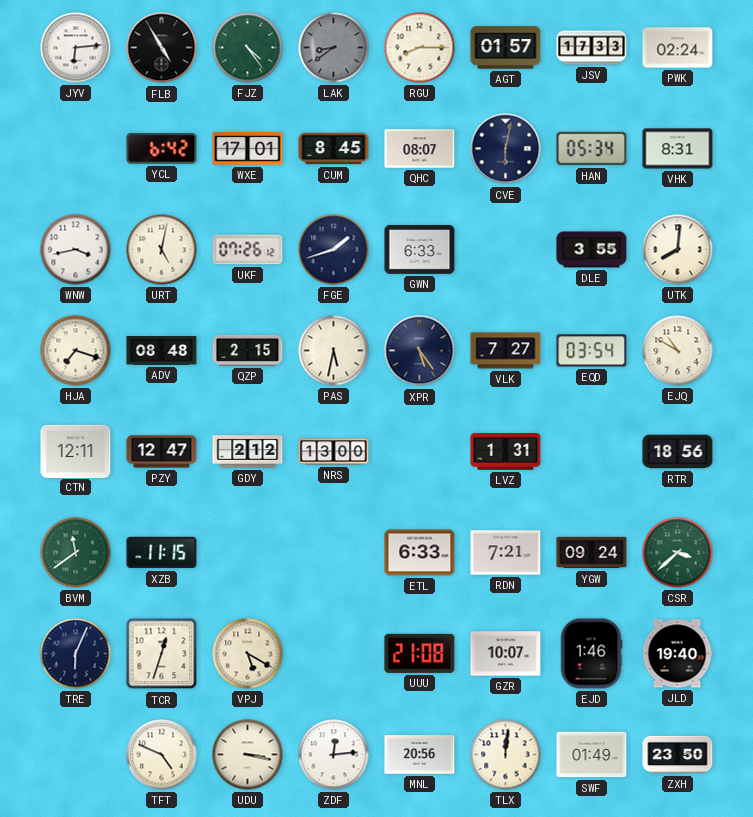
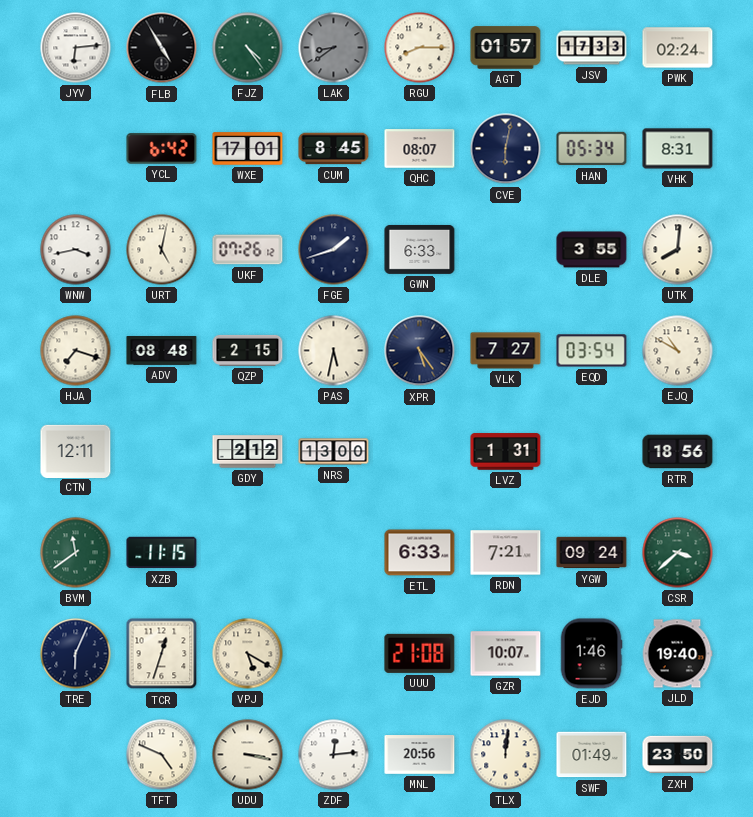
PZY: 12:47 -> none (162, 452)
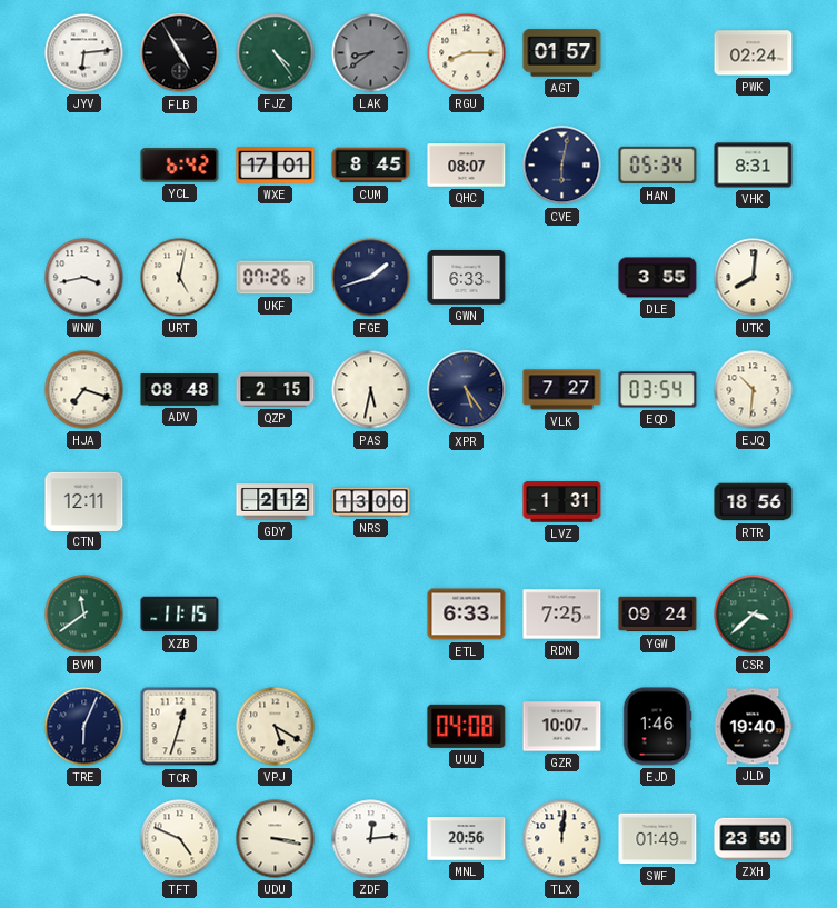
JSV: 17:33 -> none (592, 48)
EJQ: 10:50 -> 10:31 (754, 390)
RDN: 7:21 -> 7:25 (562, 615)
UUU: 21:08 -> 04:08 (467, 726)
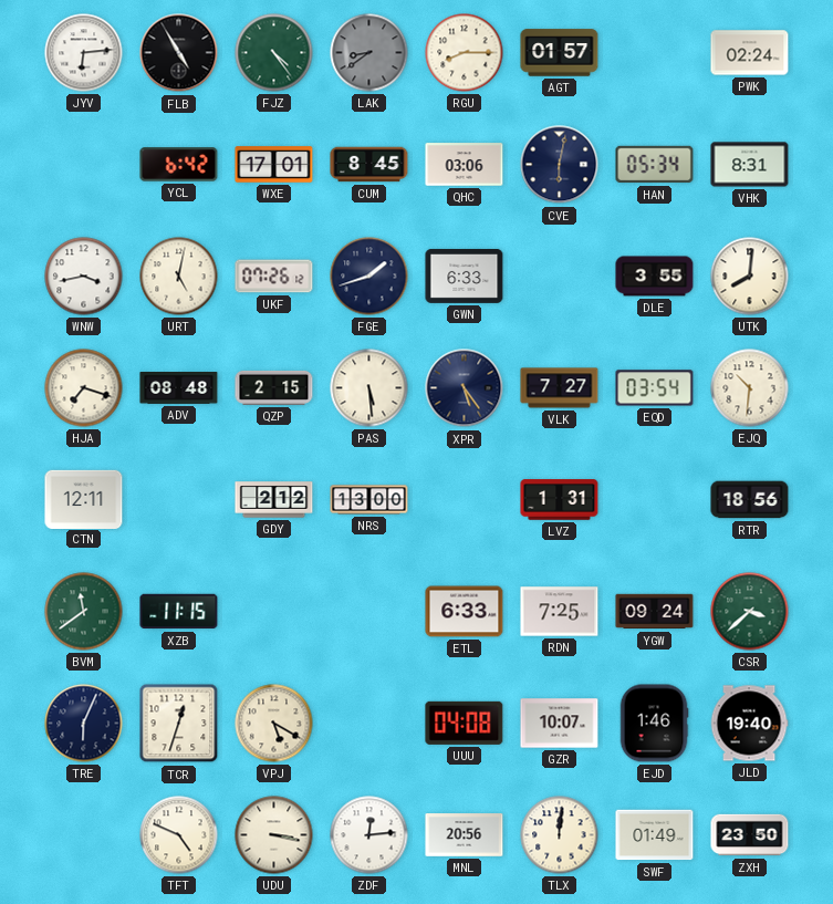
QHC: 08:07 -> 03:06 (465, 165)
PAS: 5:32 -> 5:29 (369, 388)
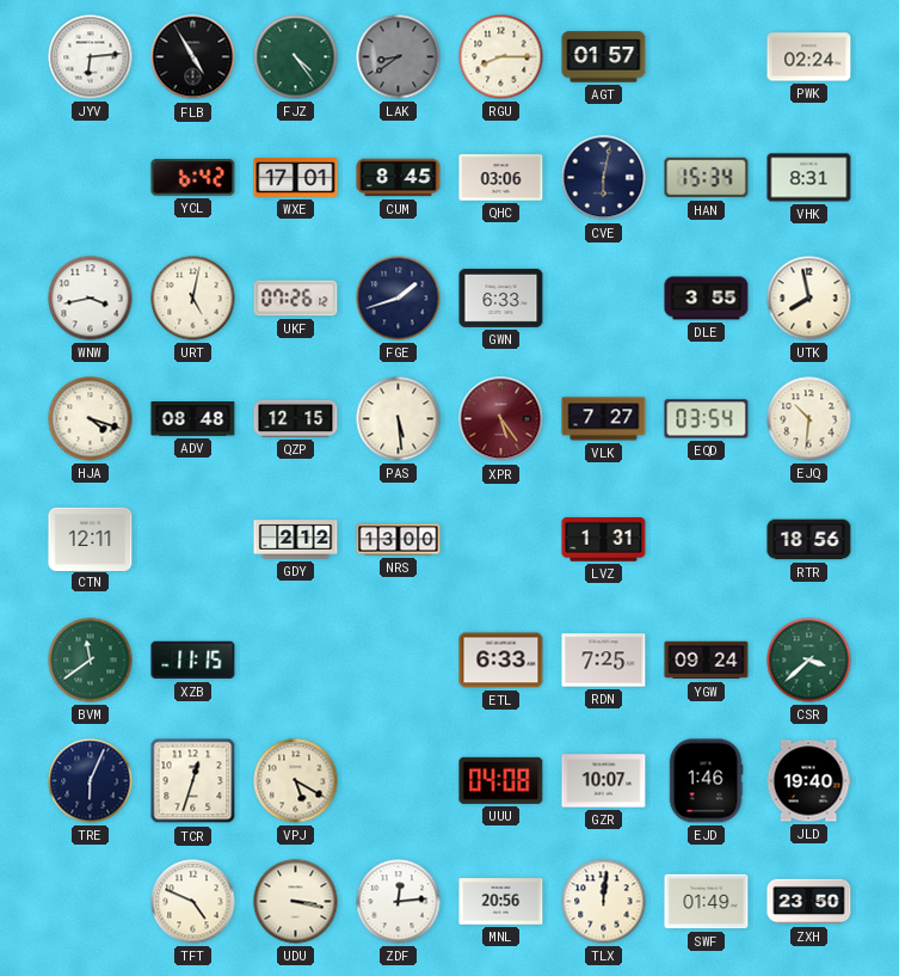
HAN: 05:34 -> 15:34 (707, 178)
UTK: 8:01 -> 7:58 (809, 299)
HJA: 7:18 -> 4:18 (91, 419)
QZP: 2:15 -> 12:15 (296, 418)
XPR dial: navy -> burgundy (501, 419)
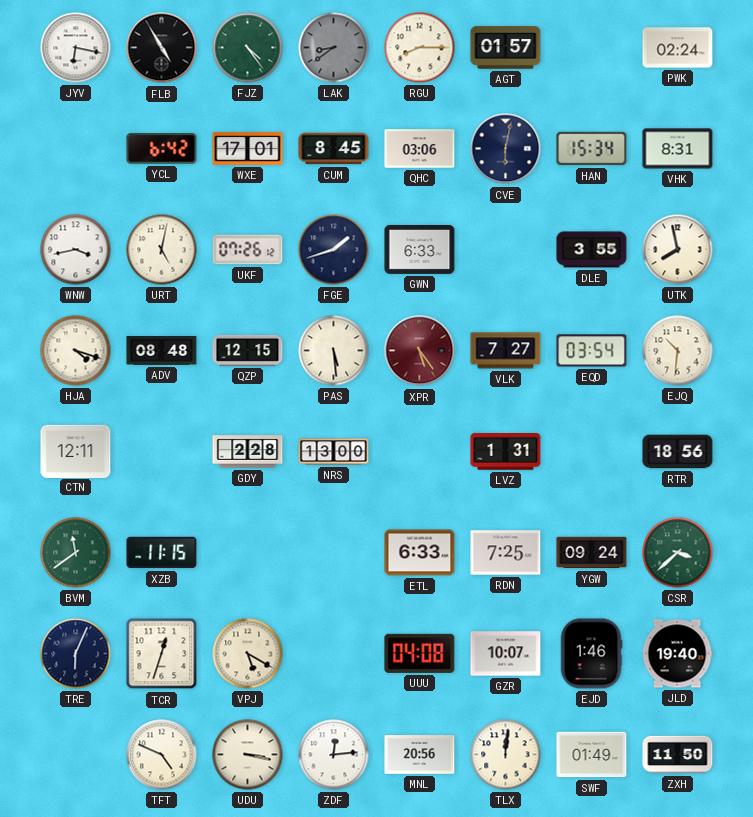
JYV: 6:14 -> 6:17 (76, 48)
GDY: 2:12 -> 2:28 (248, 452)
ZXH: 23:50 -> 11:50 (678, 755)
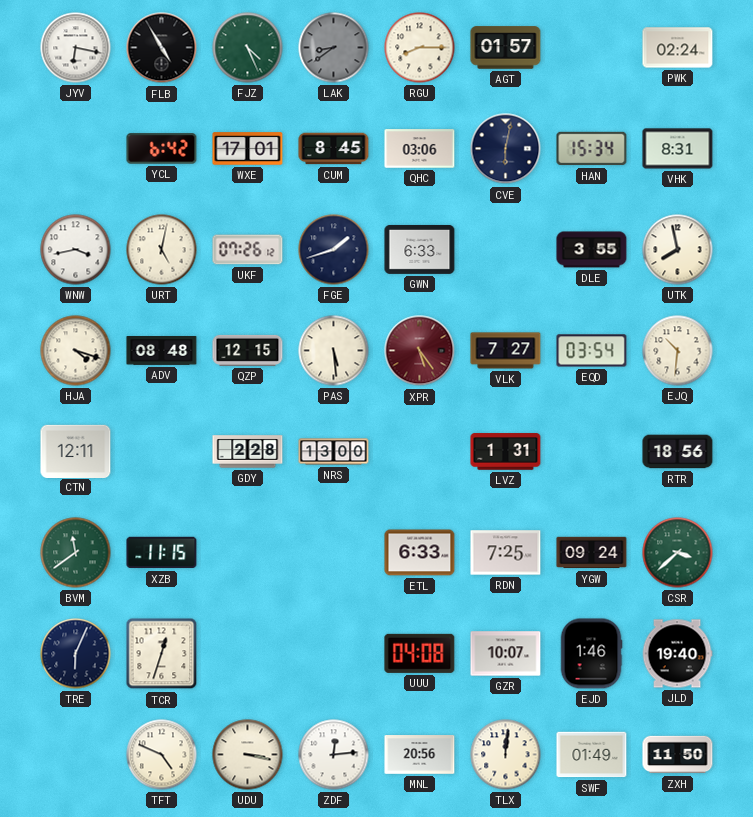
FJZ: 4:24 -> 4:26 (248, 48)
VPJ: 5:20 -> none (248, 654)
